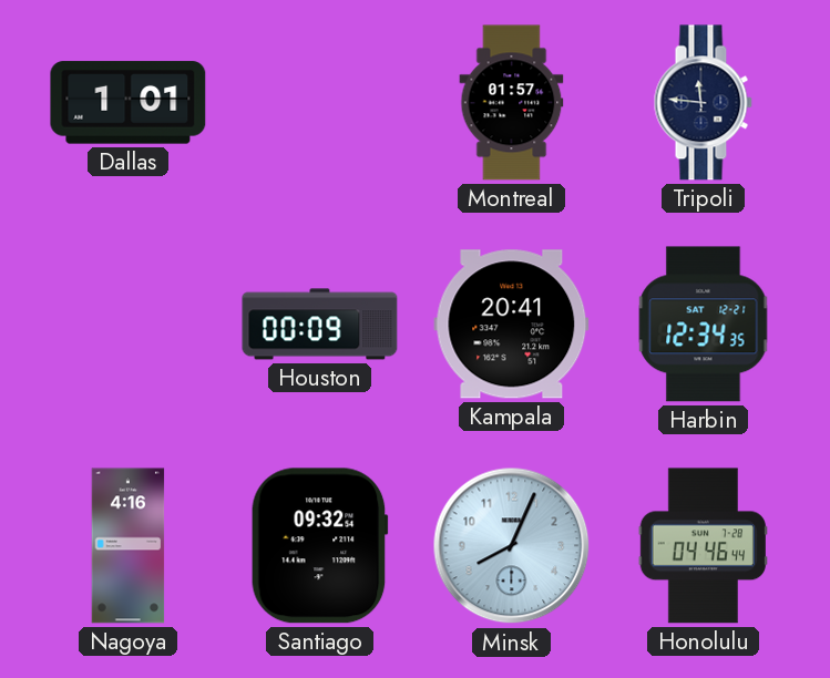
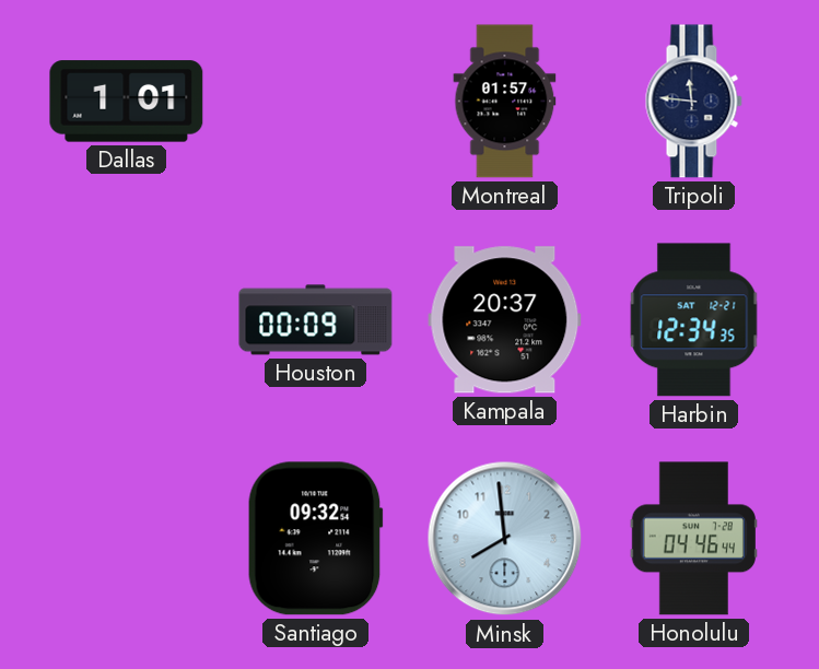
Kampala: 20:41 -> 20:37 (505, 320)
Nagoya: 4:16 -> none (129, 546)
Minsk: 8:04 -> 7:59 (505, 539)
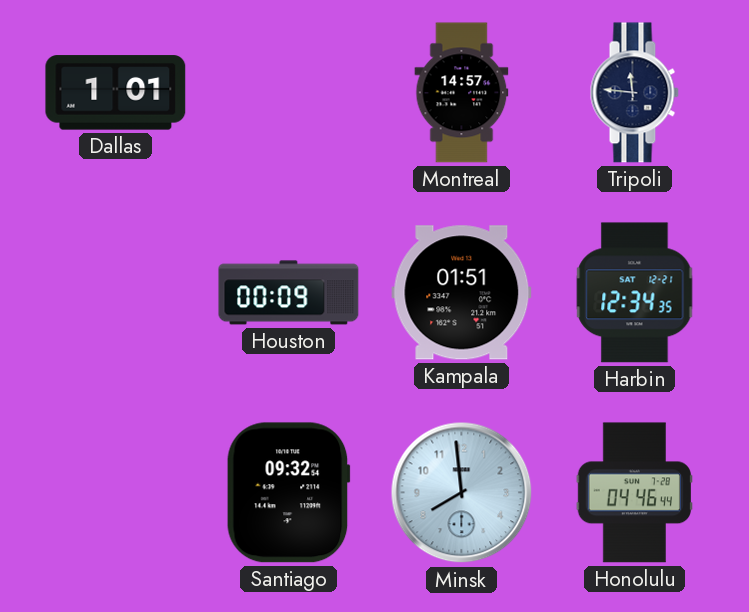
Montreal: 01:57 -> 14:57 (462, 93)
Kampala: 20:37 -> 01:51 (462, 293)
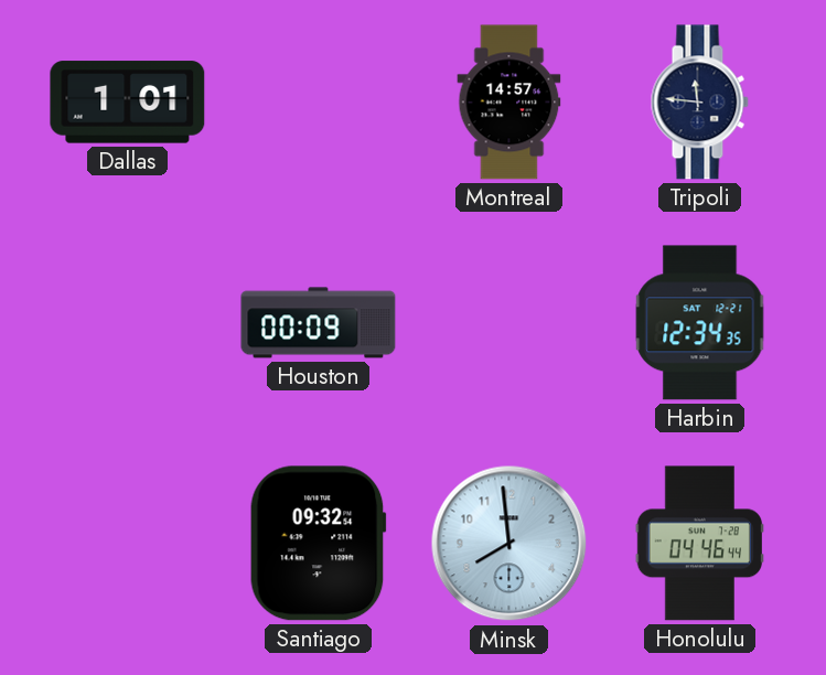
Kampala: 01:51 -> none (462, 293)
